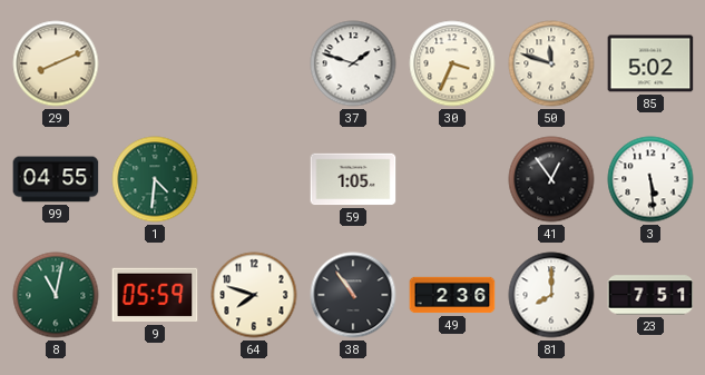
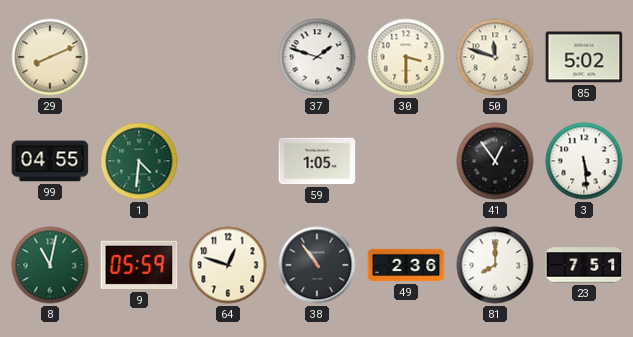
30: 3:34 -> 3:30 (406, 57)
64: 7:48 -> 12:48 (228, 265)
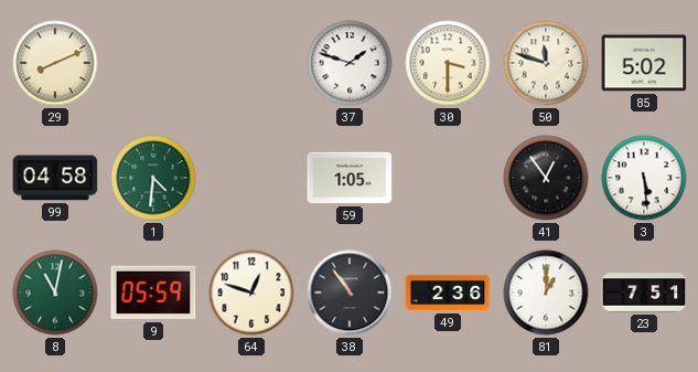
99: 04:55 -> 04:58 (55, 178)
81: 8:00 -> 1:00 (546, 293)
